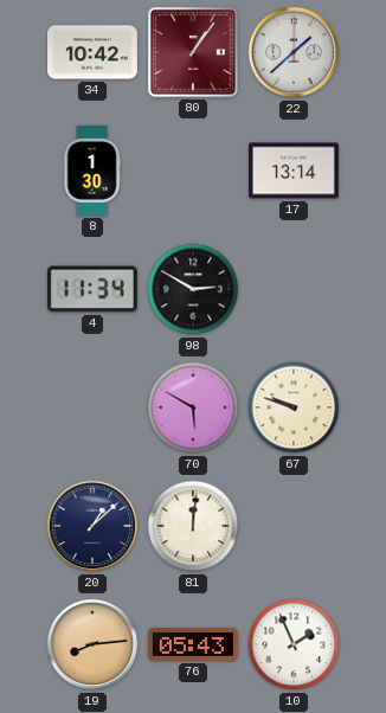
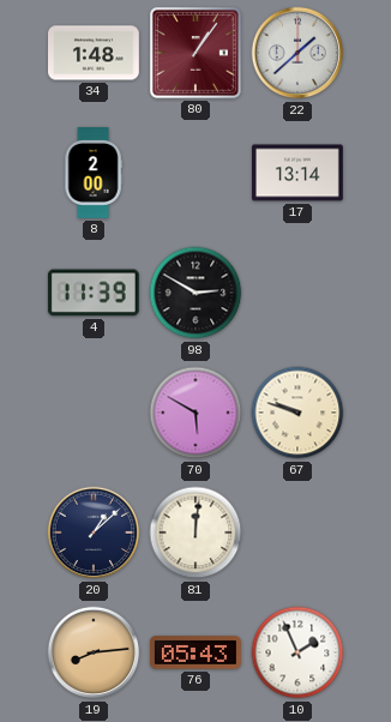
34: 10:42 -> 1:48 (95, 53)
8: 1:30 -> 2:00 (94, 174)
4: 11:34 -> 11:39 (94, 293)
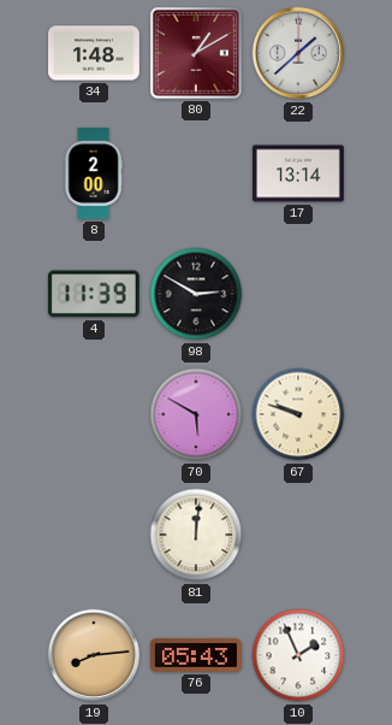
80: 1:06 -> 1:10 (196, 53)
20: 1:08 -> none (94, 533)
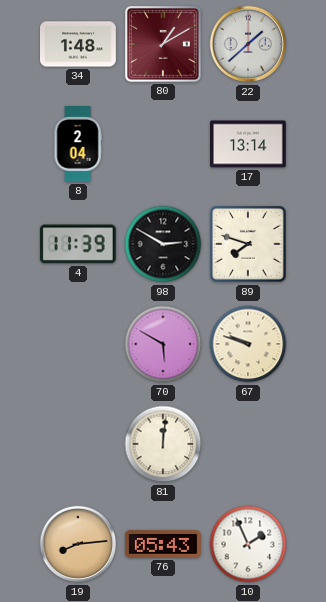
8: 2:00 -> 2:04 (78, 145)
89: none -> 7:48 (248, 244)
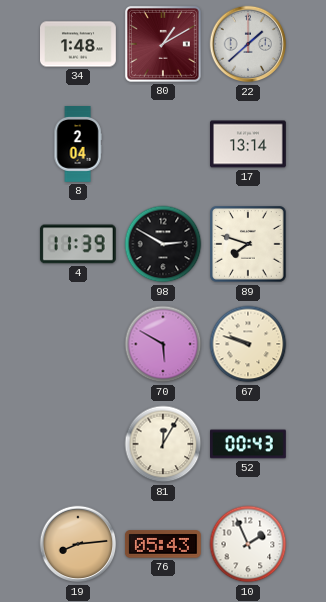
81: 12:01 -> 12:05 (163, 444)
52: none -> 00:43 (249, 444)
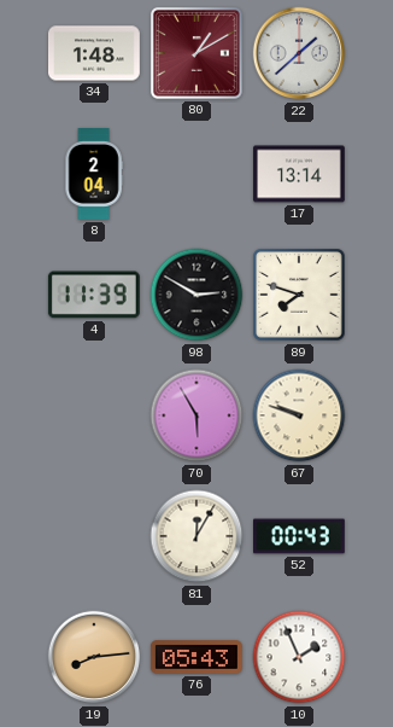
70: 5:50 -> 5:55 (196, 415)
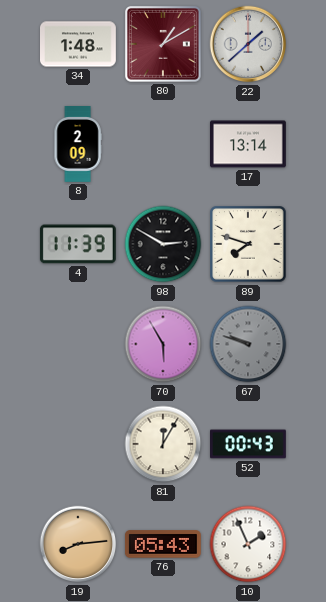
8: 2:04 -> 2:09 (78, 145)
67 dial: cream -> grey (248, 344)
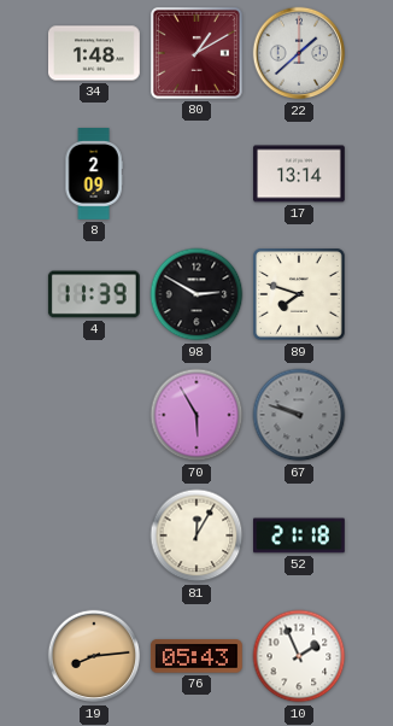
52: 00:43 -> 21:18 (300, 535)
